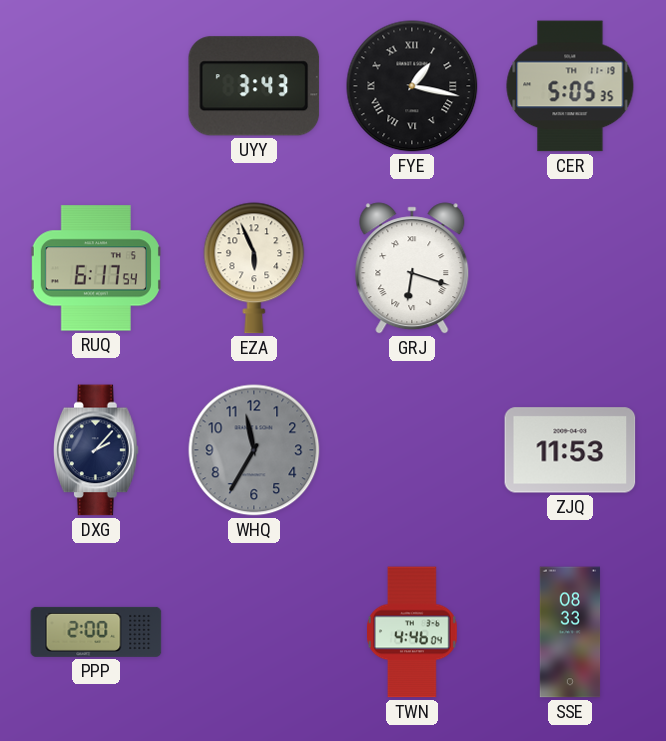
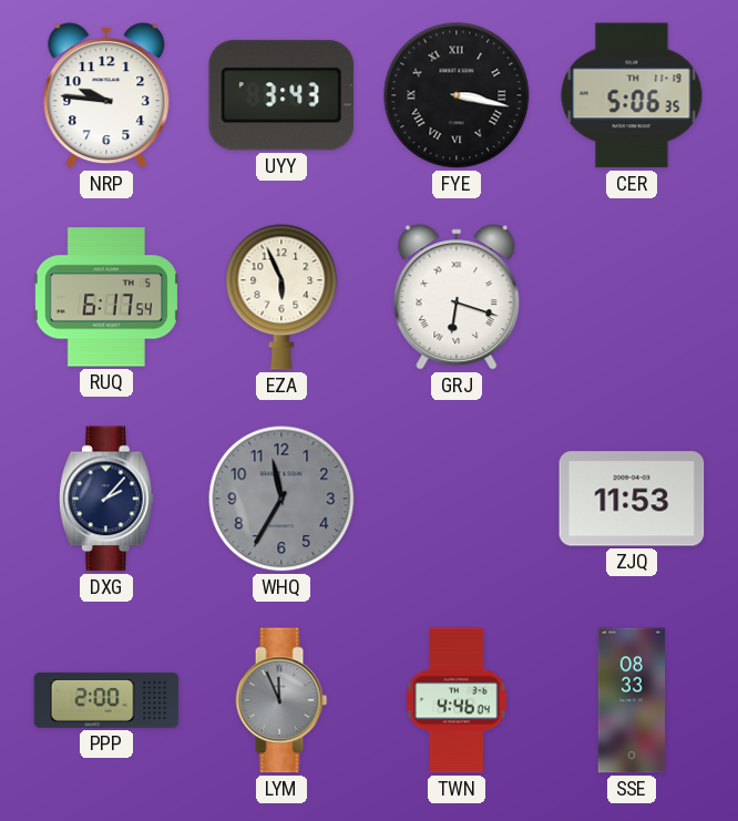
NRP: none -> 9:46 (106, 95)
FYE: 1:17 -> 3:17 (457, 95)
CER: 5:05 -> 5:06 (632, 95)
LYM: none -> 11:56 (281, 700)
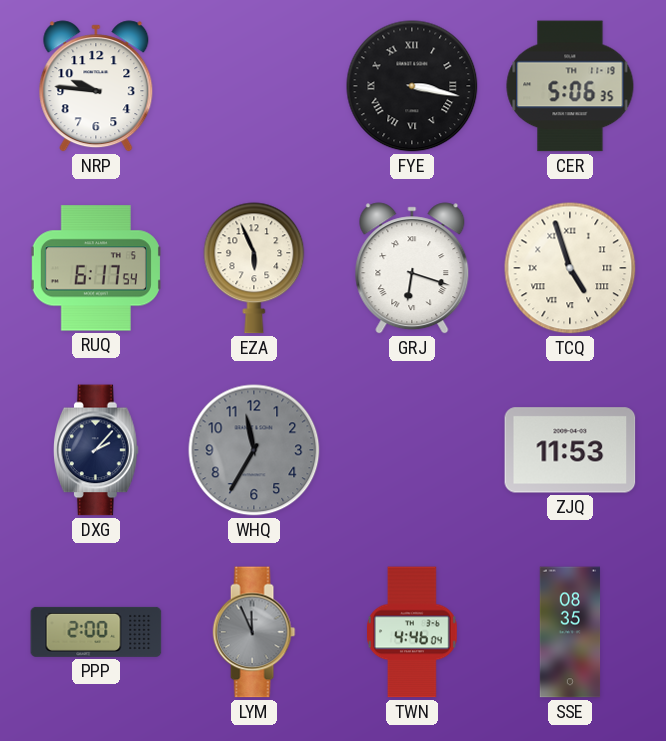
UYY: 3:43 -> none (281, 95)
TCQ: none -> 4:57 (570, 268)
SSE: 08:33 -> 08:35 (570, 632)
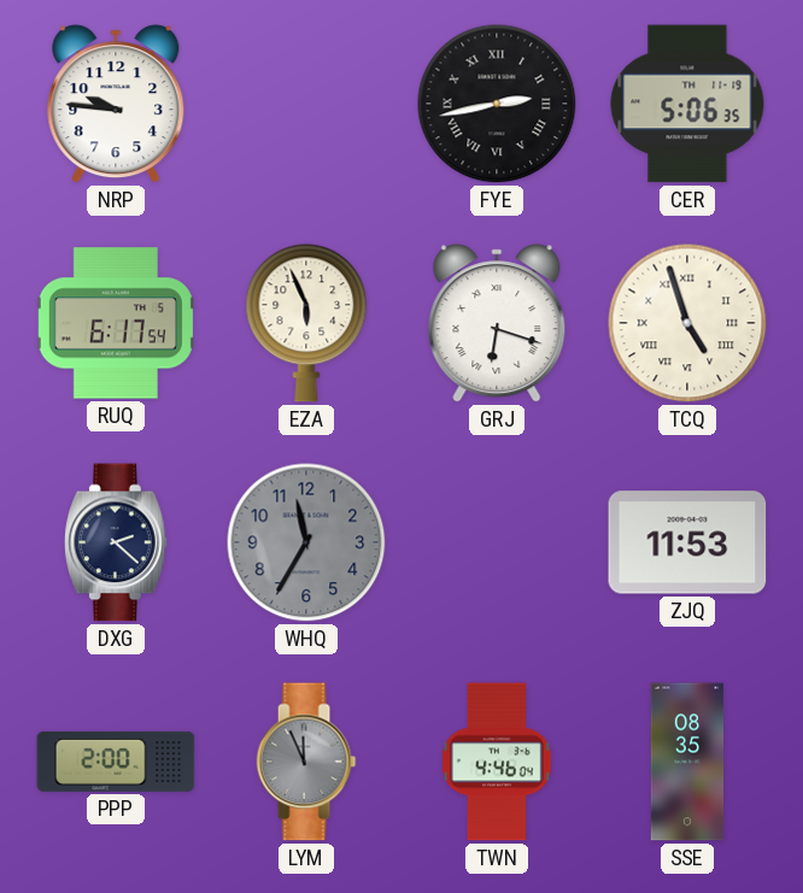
FYE: 3:17 -> 2:43 (497, 104)
DXG: 2:07 -> 2:22 (117, 542)
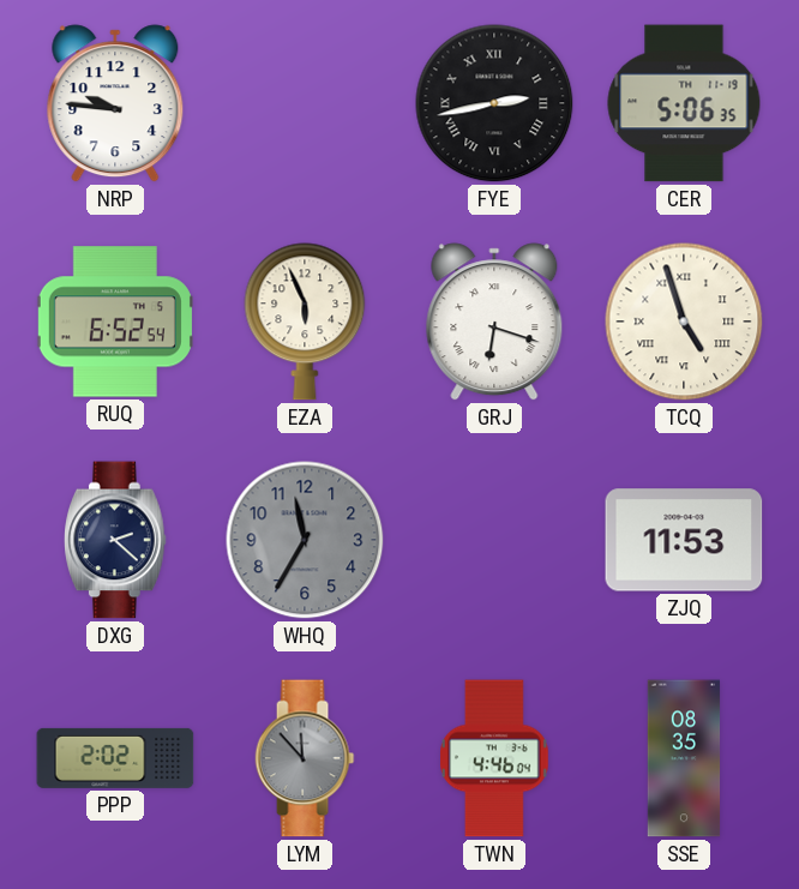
RUQ: 6:17 -> 6:52 (115, 322)
PPP: 2:00 -> 2:02 (115, 758)
LYM: 11:56 -> 11:53 (305, 758)
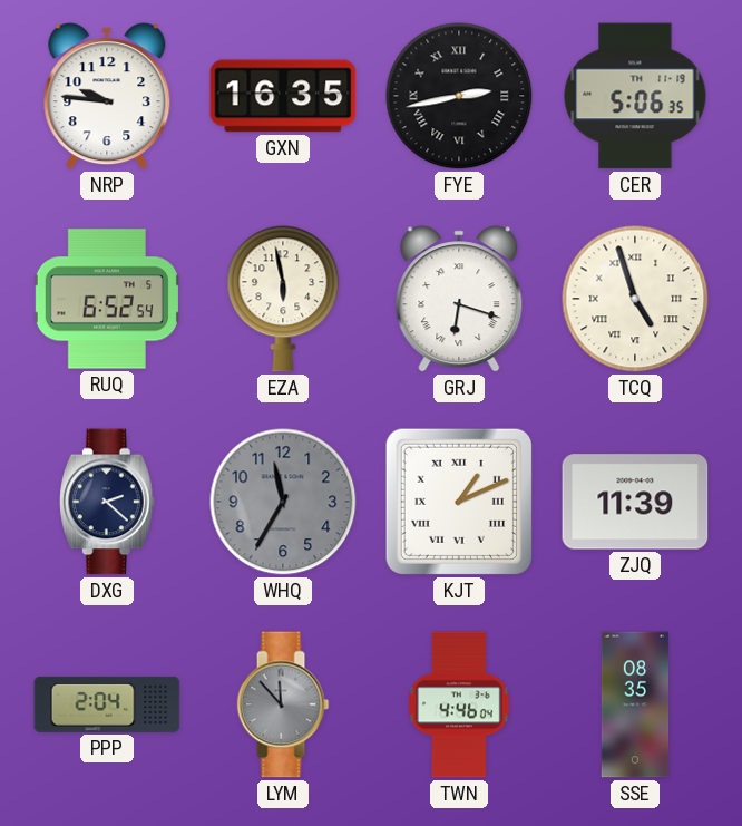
GXN: none -> 16:35 (283, 96)
EZA: 5:56 -> 5:58 (283, 299)
KJT: none -> 1:11 (459, 502)
ZJQ: 11:53 -> 11:39 (635, 502)
PPP: 2:02 -> 2:04 (107, 704)
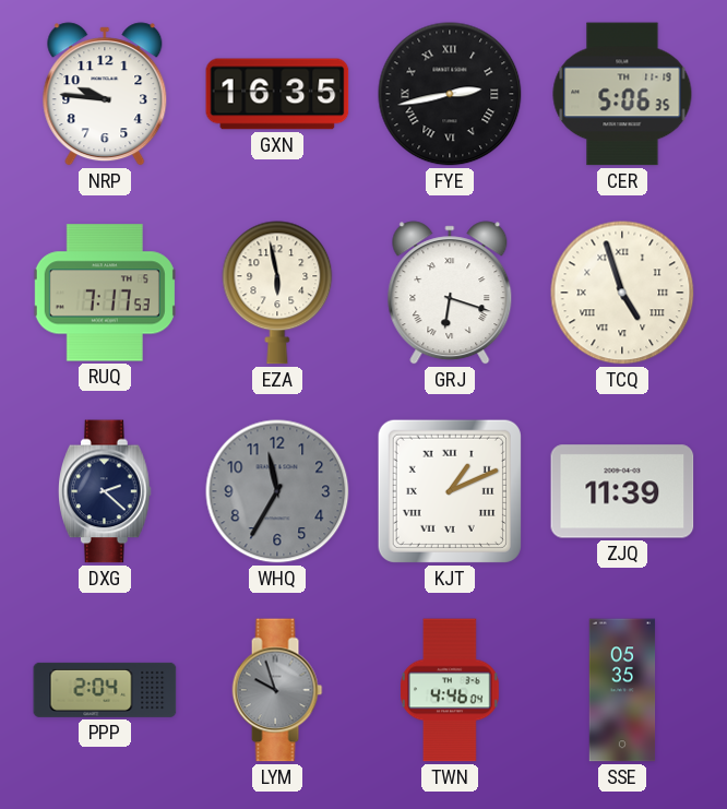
RUQ: 6:52 -> 7:17 (105, 293)
LYM: 11:53 -> 9:57 (277, 690)
SSE: 08:35 -> 05:35 (622, 690)
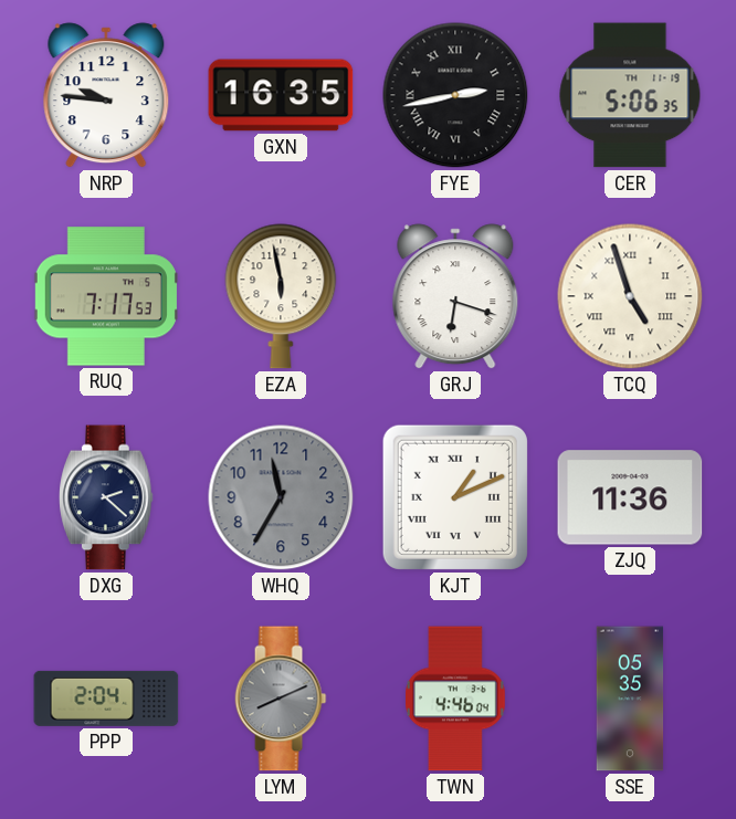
ZJQ: 11:39 -> 11:36 (630, 497)
LYM: 9:57 -> 8:11 (281, 699)
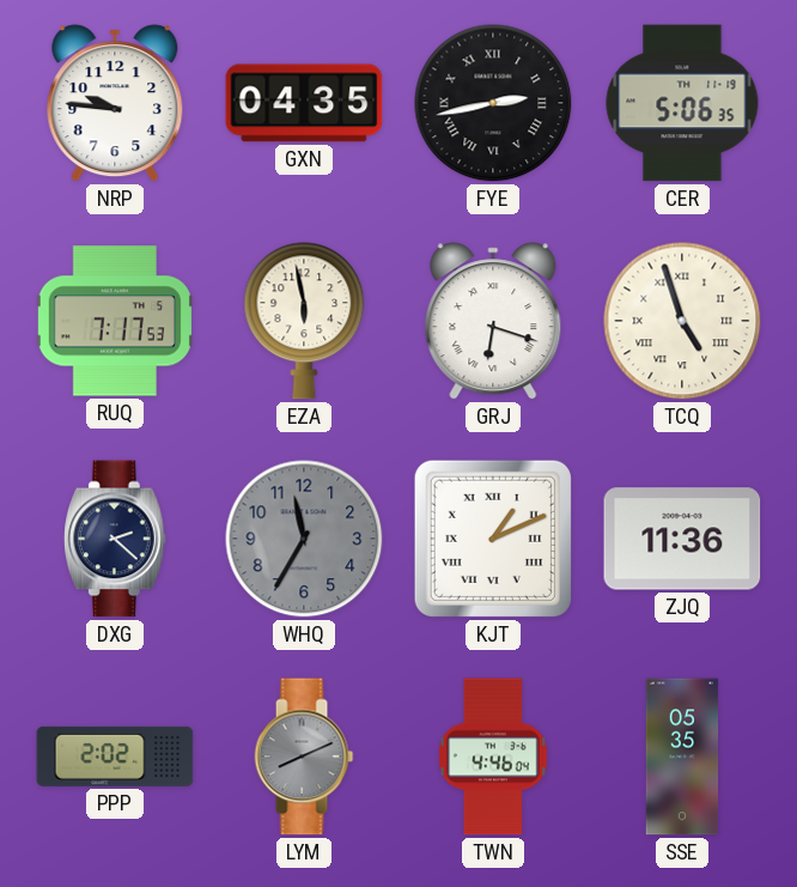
GXN: 16:35 -> 04:35 (304, 103)
PPP: 2:04 -> 2:02 (115, 757)
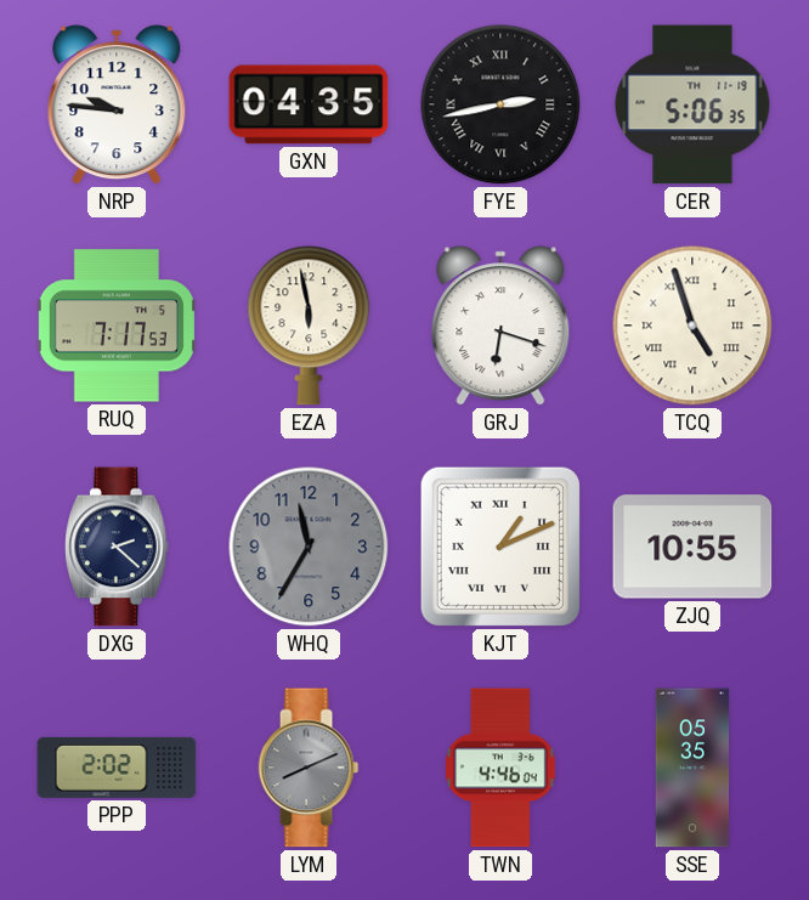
ZJQ: 11:36 -> 10:55 (692, 547)
